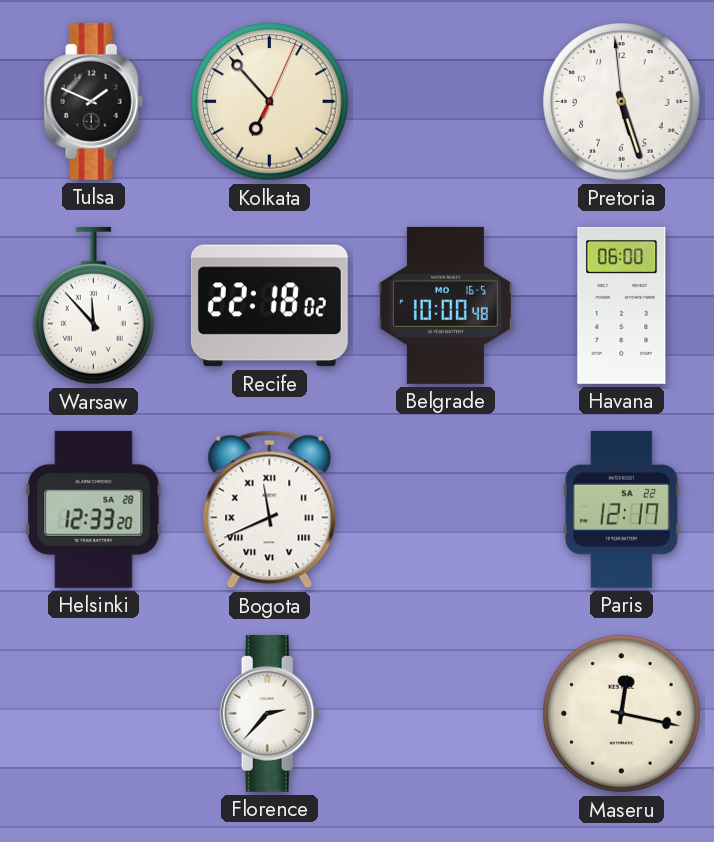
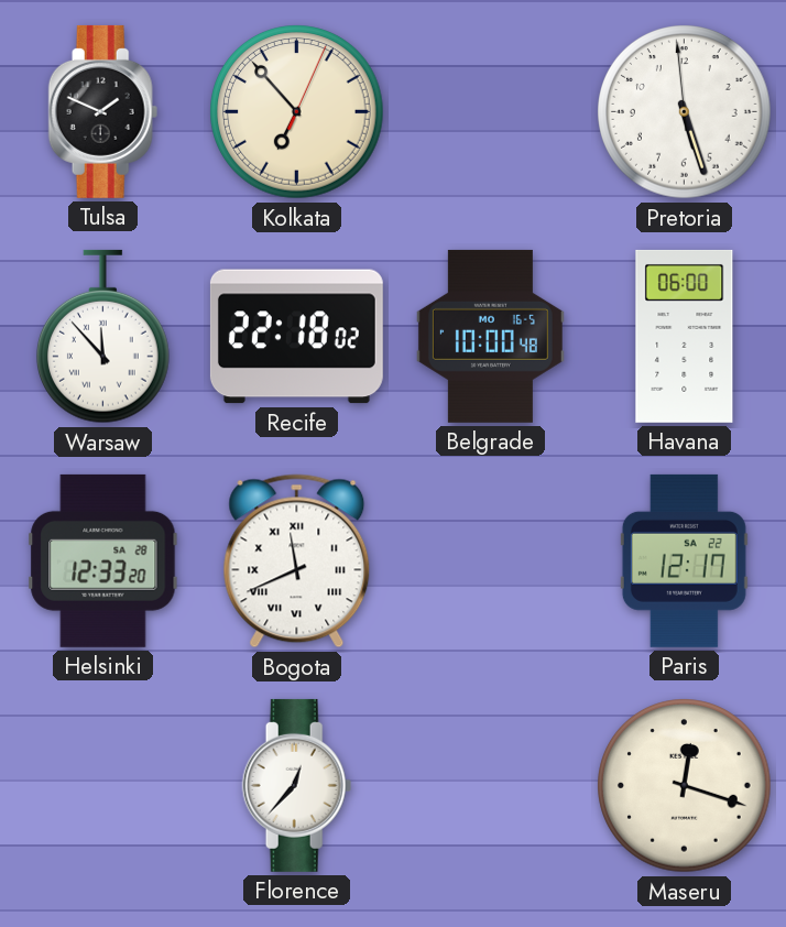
Florence: 2:37 -> 12:37 (297, 785)
Maseru: 12:17 -> 12:18 (685, 786)
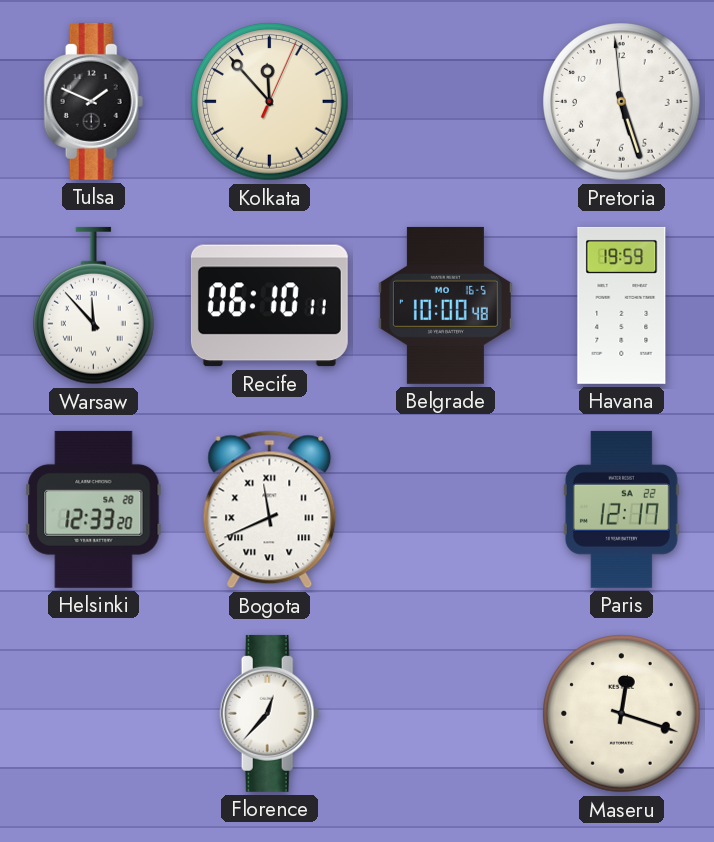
Kolkata: 6:53 -> 11:53 (270, 102)
Recife: 22:18 -> 06:10 (269, 306)
Havana: 06:00 -> 19:59 (622, 305)
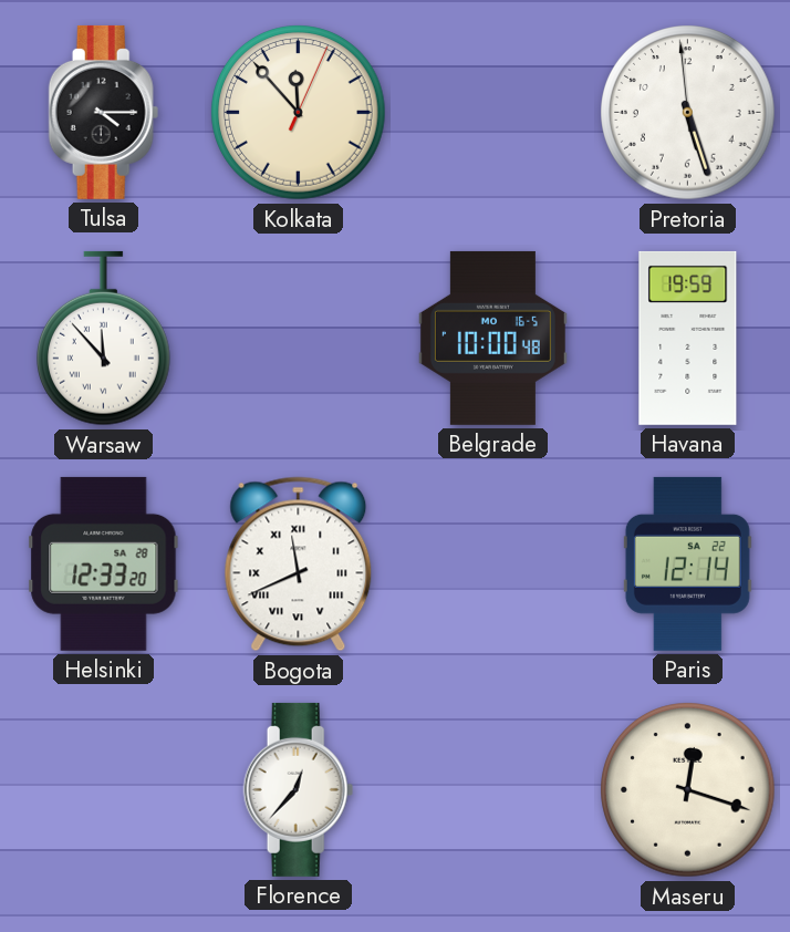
Tulsa: 1:49 -> 4:15 (104, 112)
Recife: 06:10 -> none (269, 306)
Paris: 12:17 -> 12:14 (687, 563)
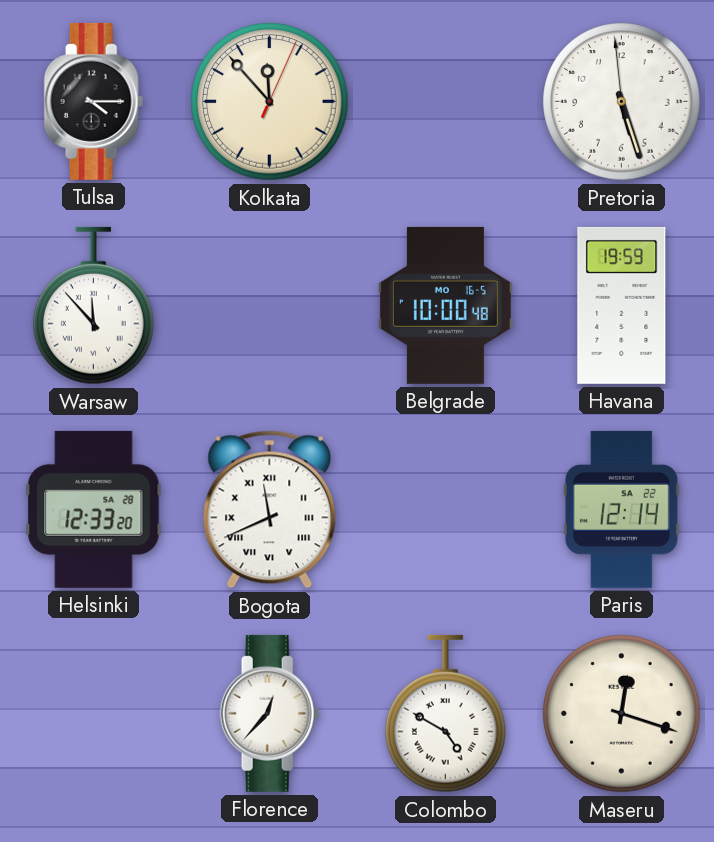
Colombo: none -> 4:50 (445, 714)
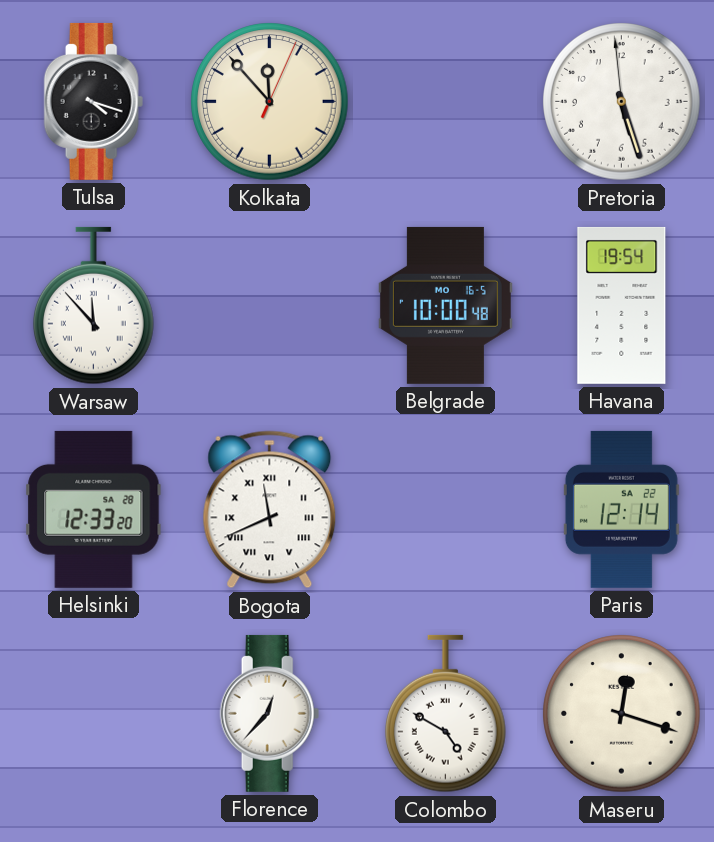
Tulsa: 4:15 -> 4:18 (94, 101)
Havana: 19:59 -> 19:54 (622, 305)
